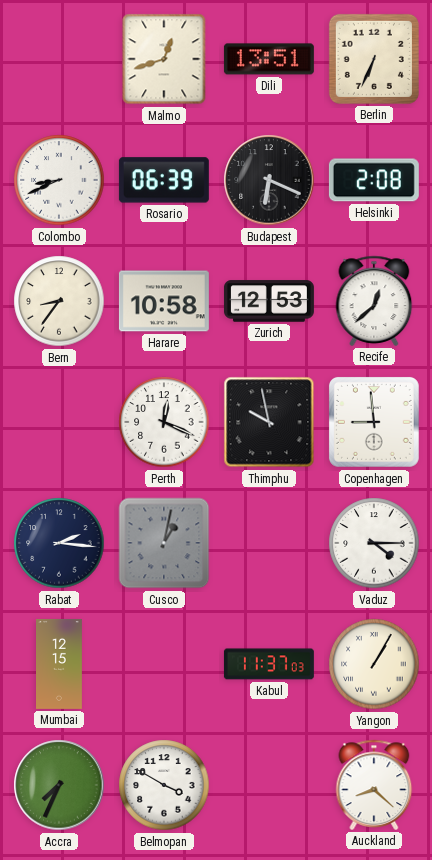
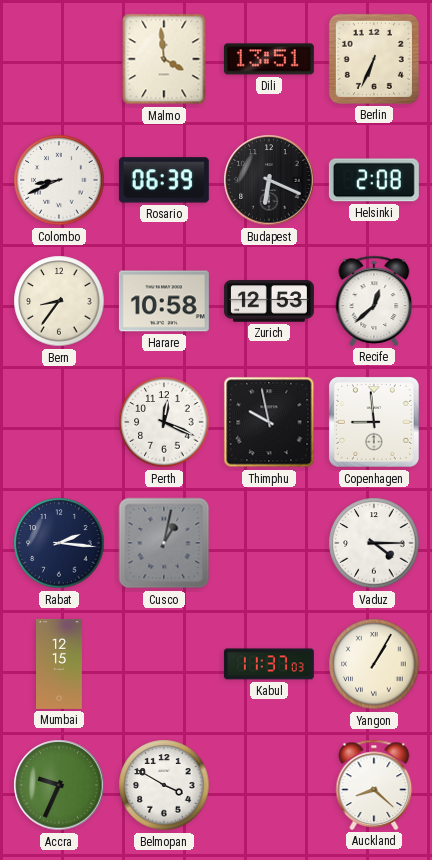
Malmo: 12:42 -> 3:59 (164, 59)
Accra: 7:34 -> 9:34 (59, 785)
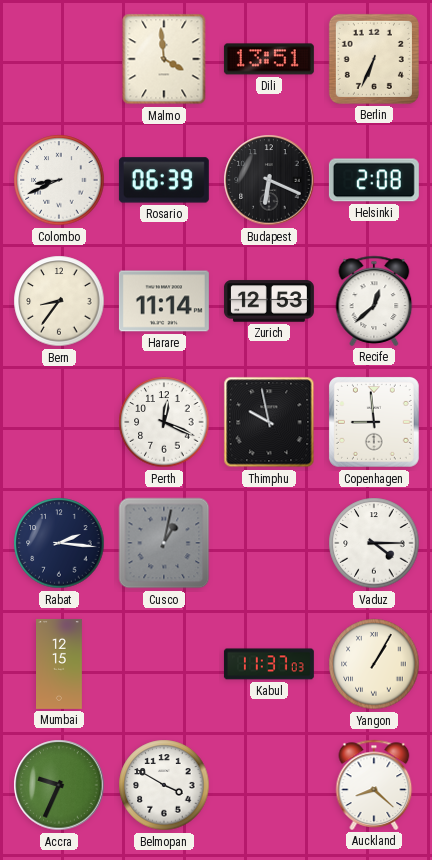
Harare: 10:58 -> 11:14 (164, 301)
